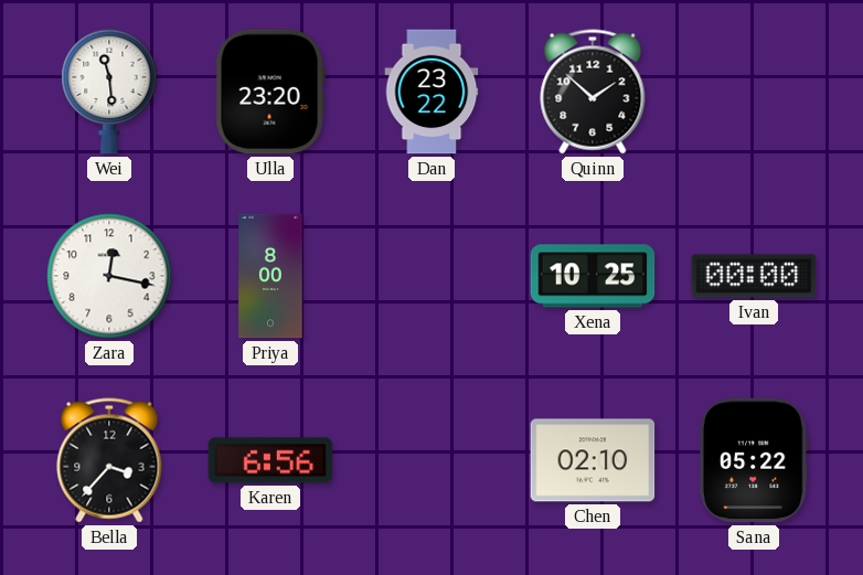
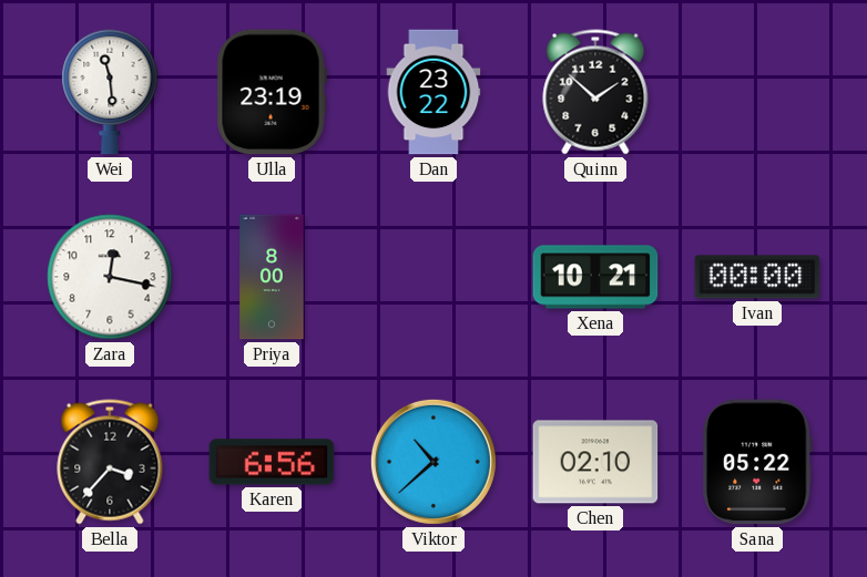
Ulla: 23:20 -> 23:19 (272, 92)
Xena: 10:25 -> 10:21 (595, 277)
Viktor: none -> 10:38 (433, 462)
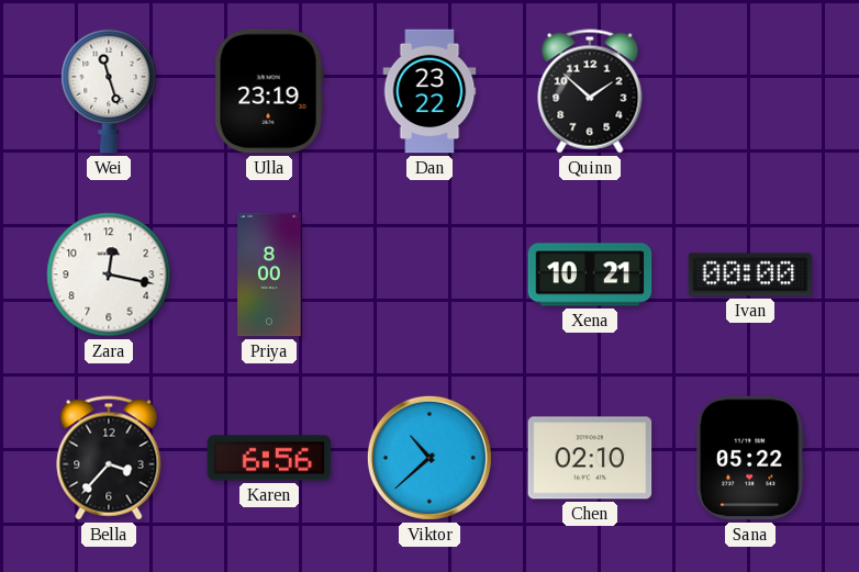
Wei: 11:29 -> 11:27 (109, 91)
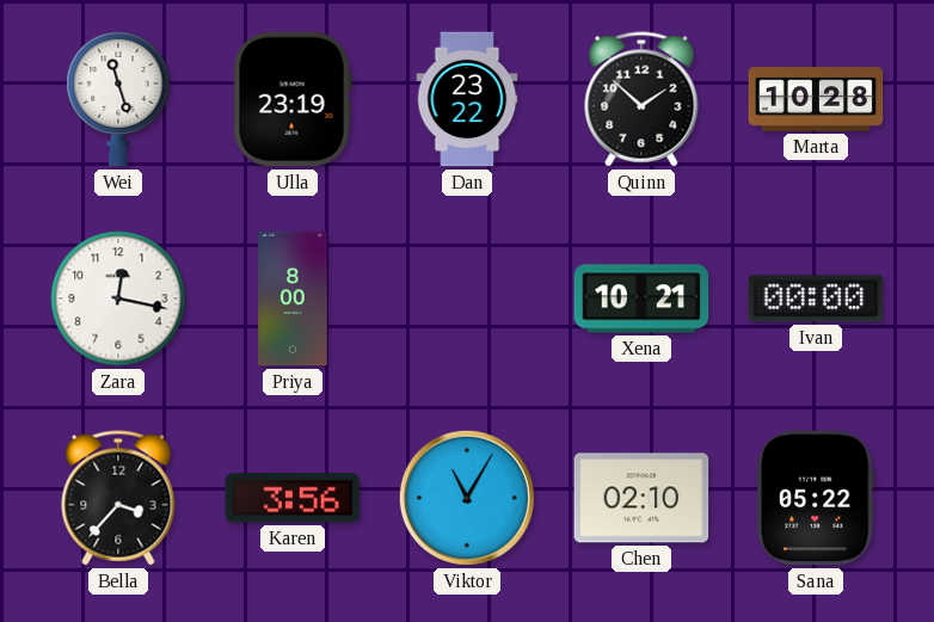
Marta: none -> 10:28 (816, 99)
Karen: 6:56 -> 3:56 (293, 498)
Viktor: 10:38 -> 11:05 (467, 498)
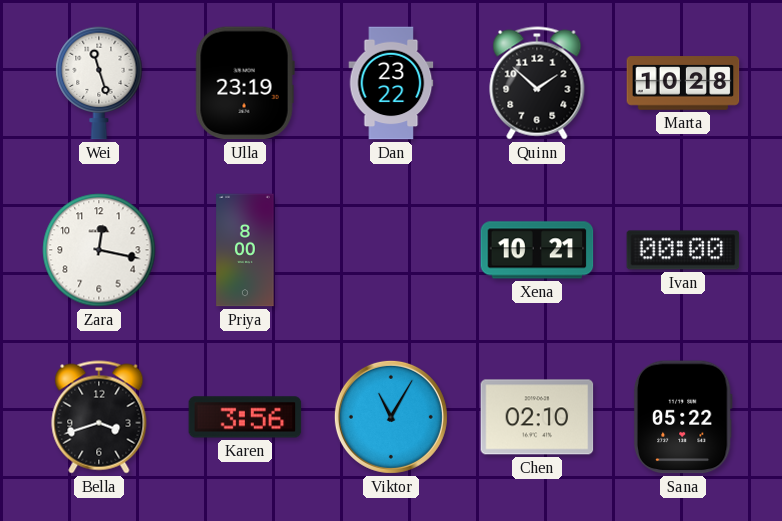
Bella: 3:37 -> 3:42 (99, 417)
